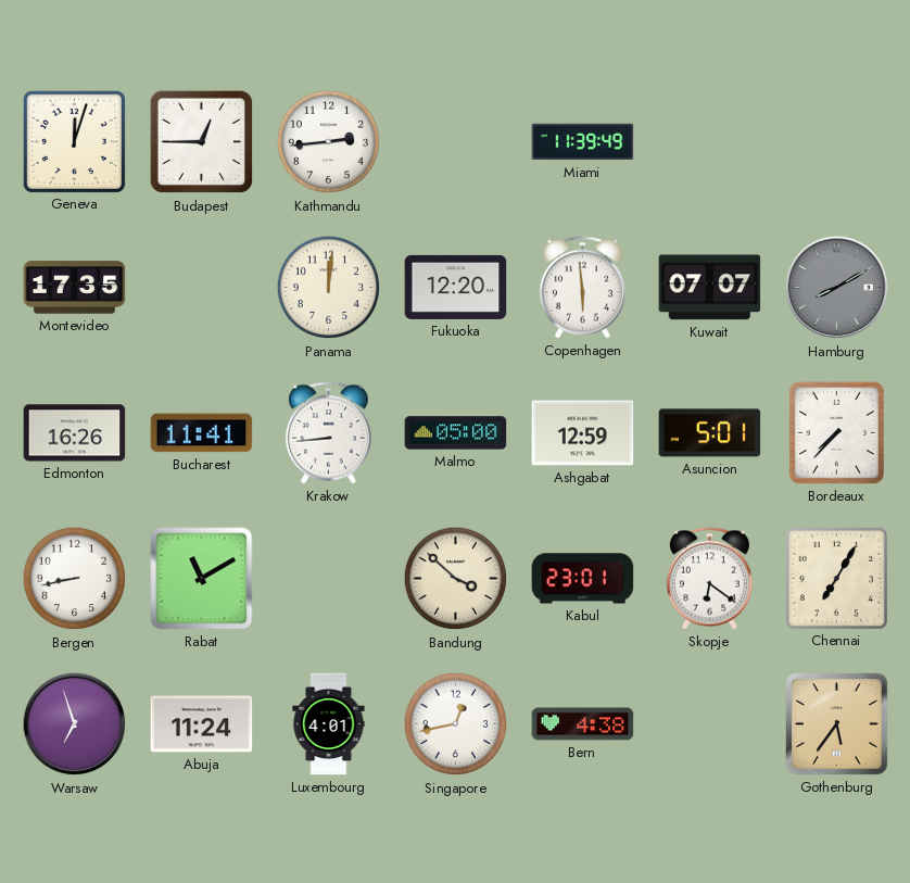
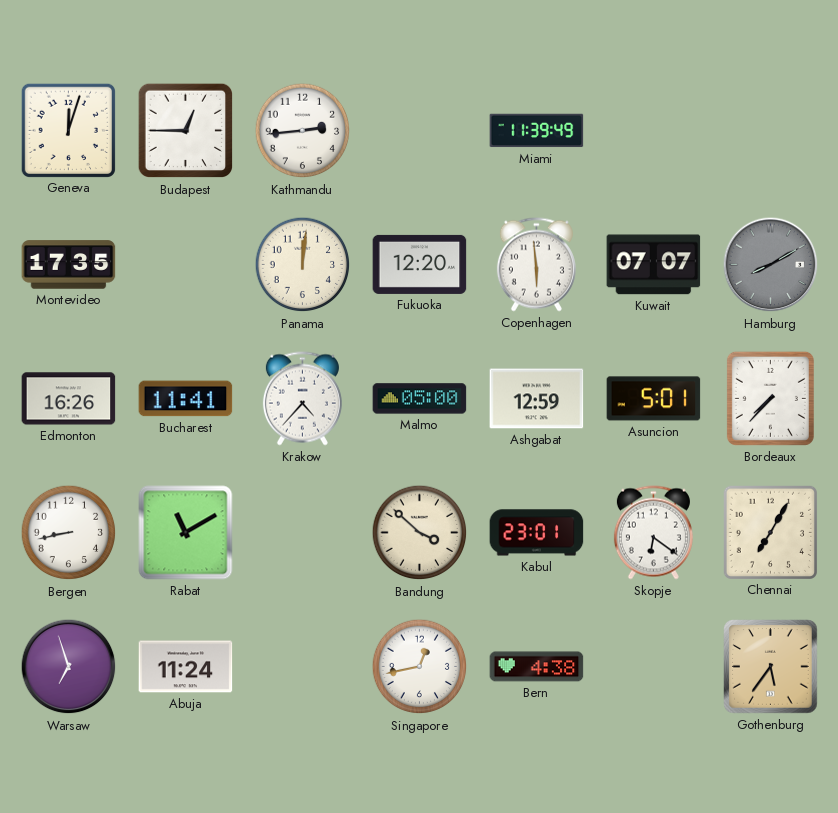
Krakow: 8:44 -> 4:37 (302, 399)
Luxembourg: 4:01 -> none (329, 724)
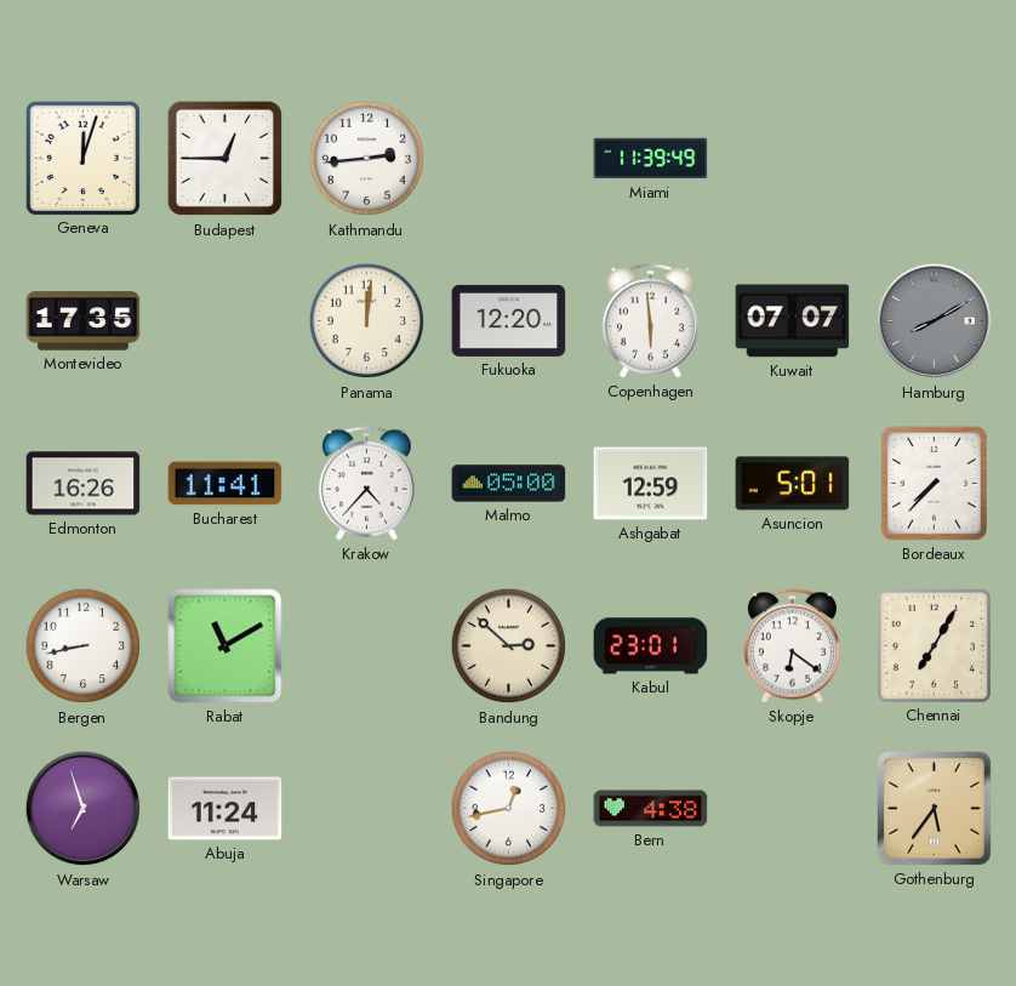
Bandung: 3:52 -> 2:52 (509, 646)
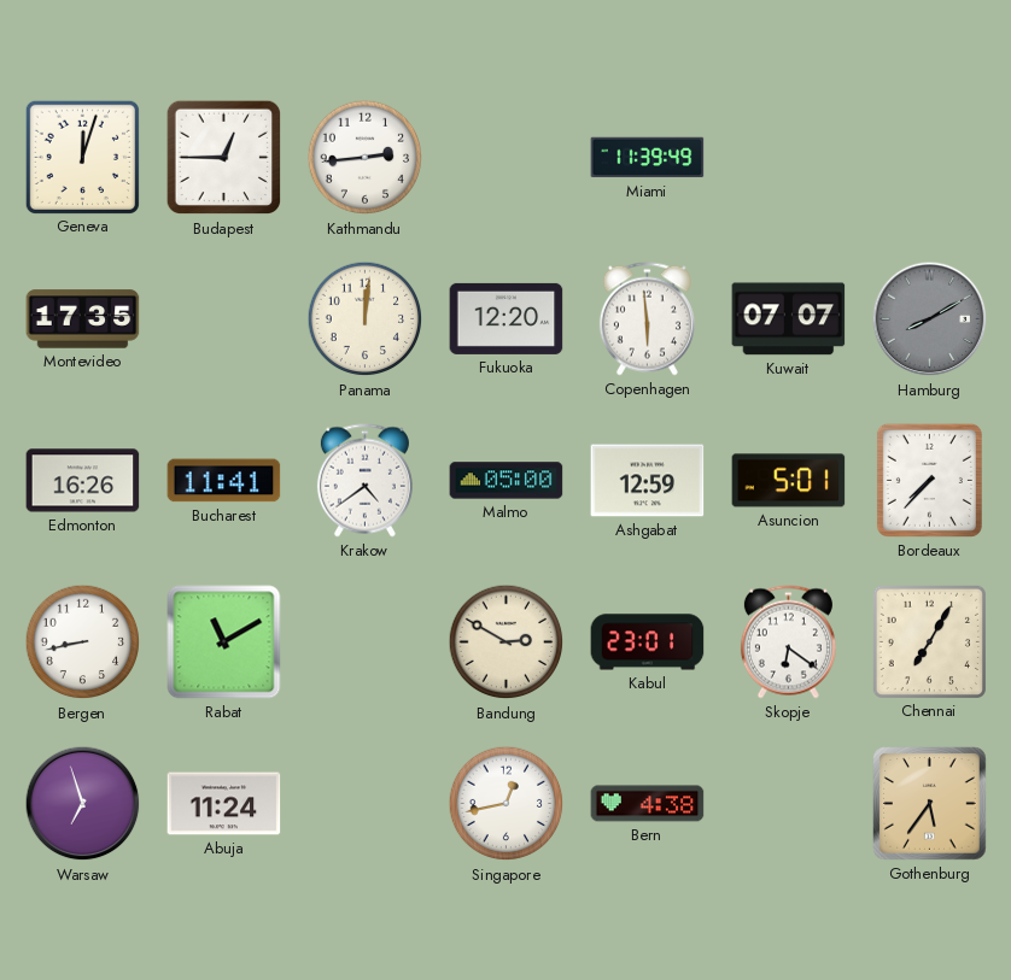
Krakow: 4:37 -> 4:39 (364, 481)
Bandung: 2:52 -> 2:50 (507, 642)
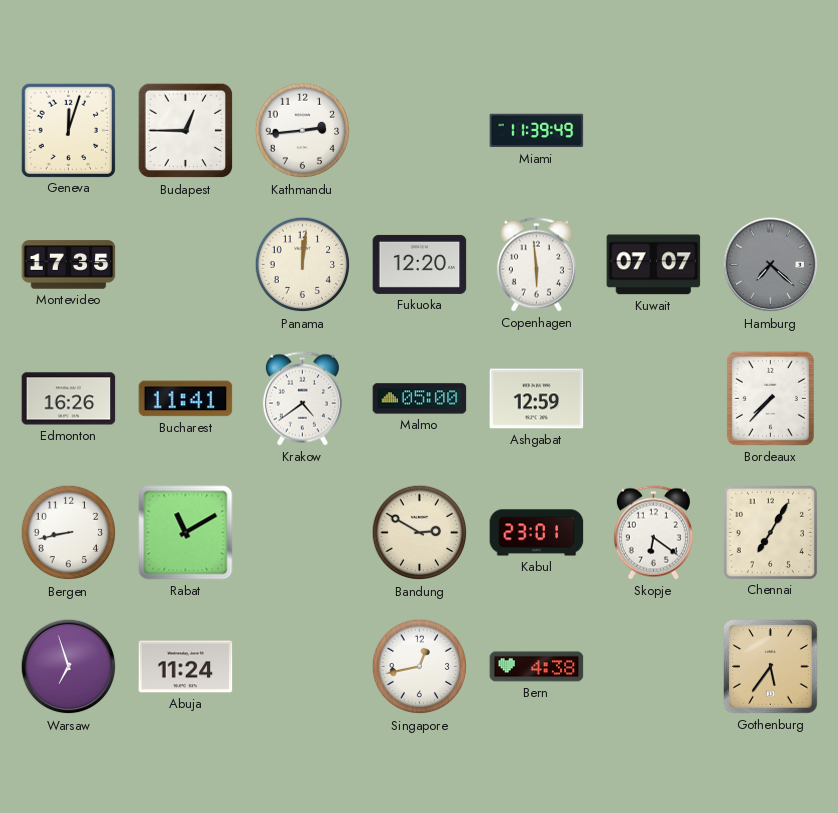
Hamburg: 8:10 -> 7:22 (771, 265)
Asuncion: 5:01 -> none (789, 481)
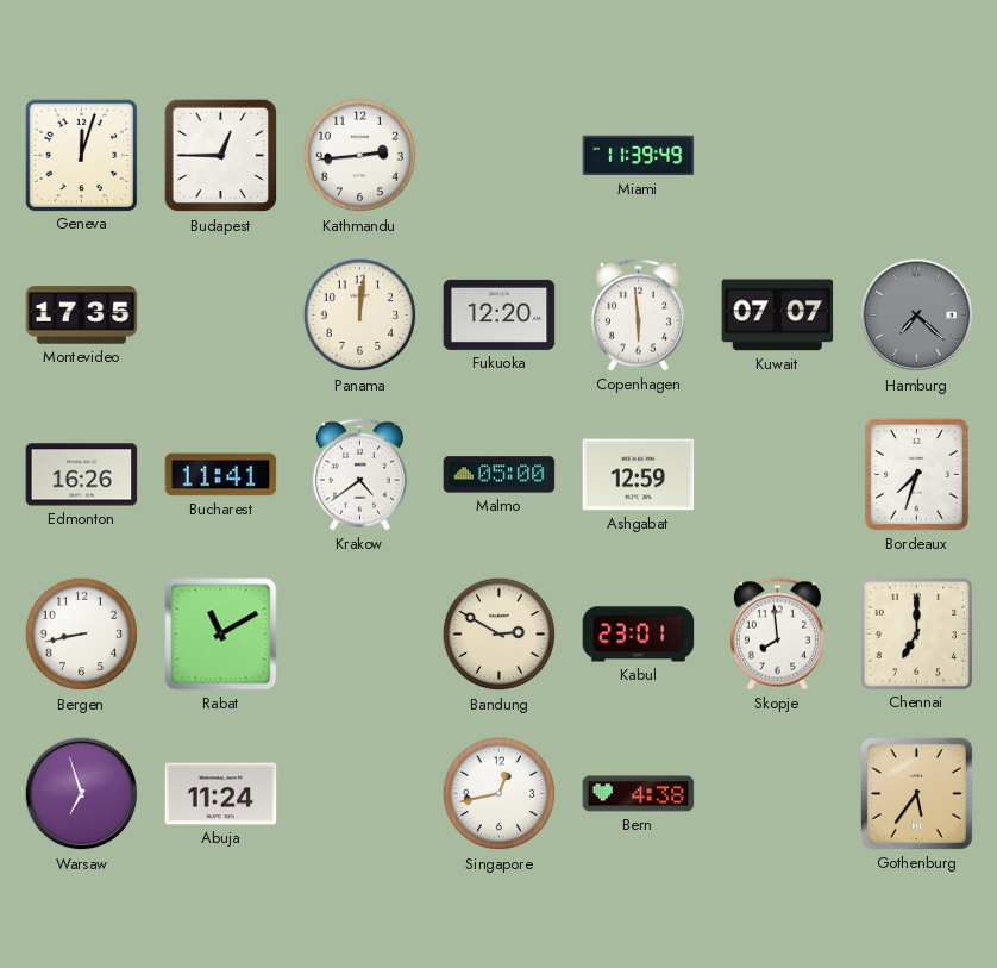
Bordeaux: 7:37 -> 7:33 (916, 474)
Skopje: 6:21 -> 7:59 (777, 635)
Chennai: 7:05 -> 7:00 (916, 633)
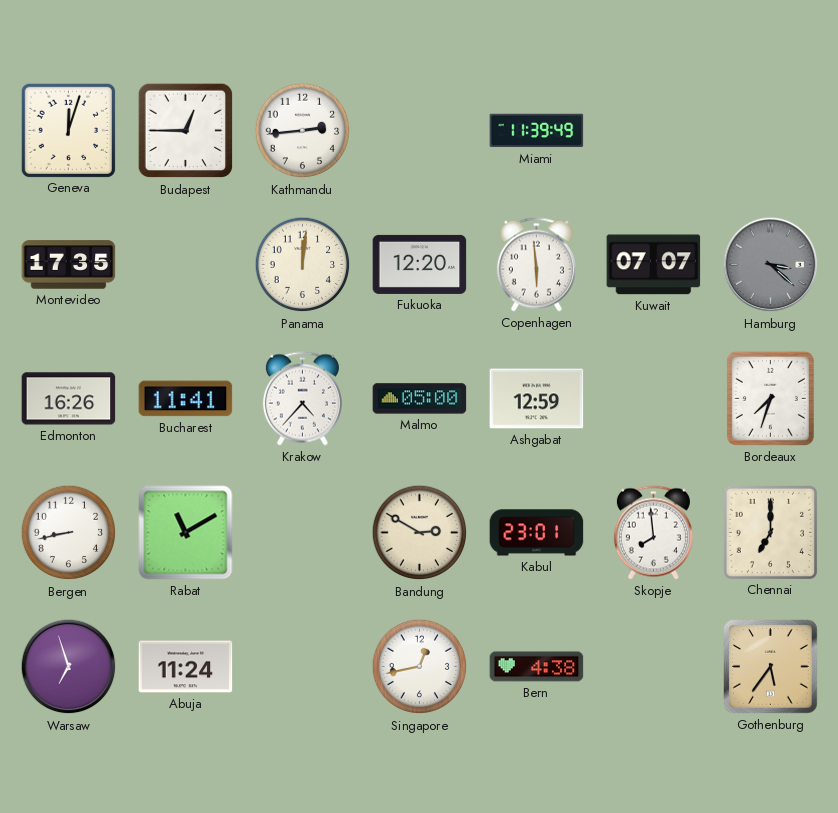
Hamburg: 7:22 -> 3:22 (771, 265)
Krakow: 4:39 -> 4:37 (302, 399)
